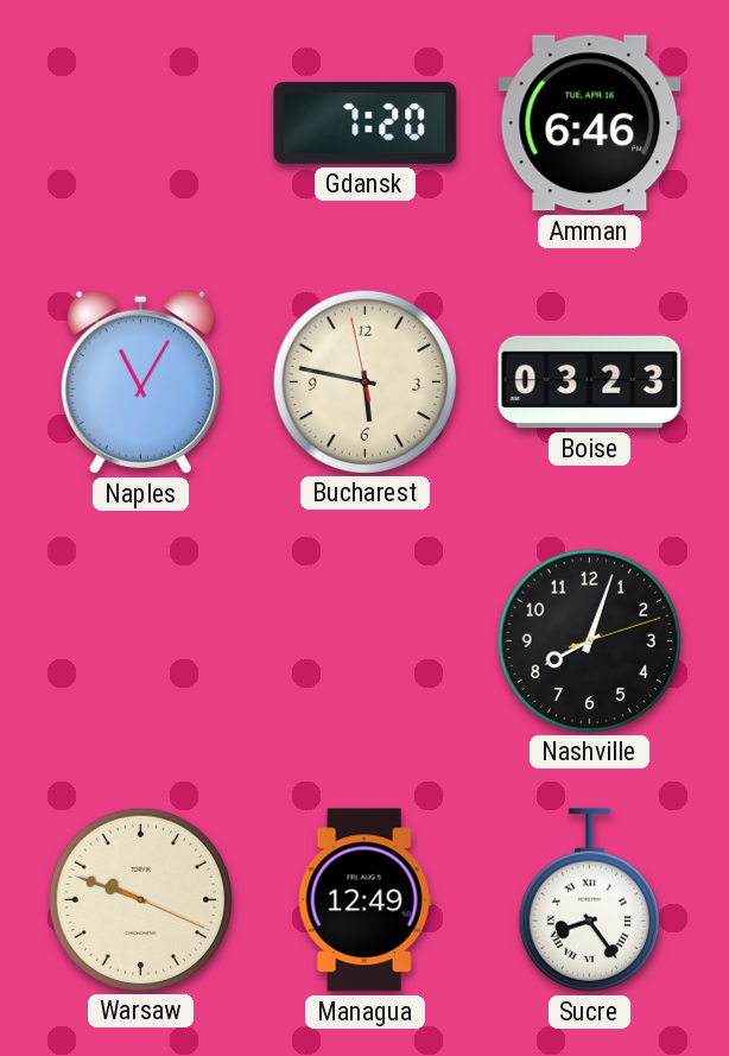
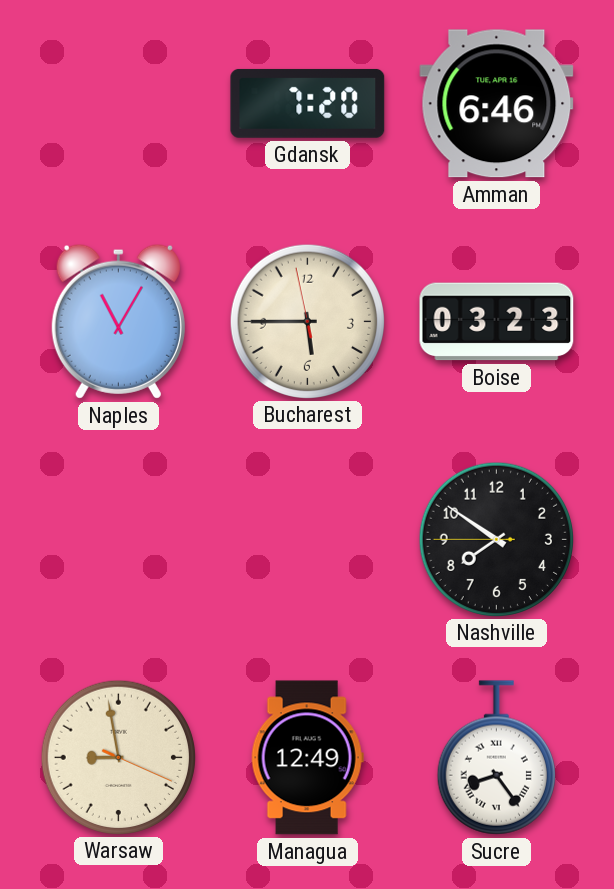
Bucharest: 5:46 -> 5:44 (307, 321)
Nashville: 8:03 -> 7:50 (496, 539)
Warsaw: 9:48 -> 8:58 (118, 757)
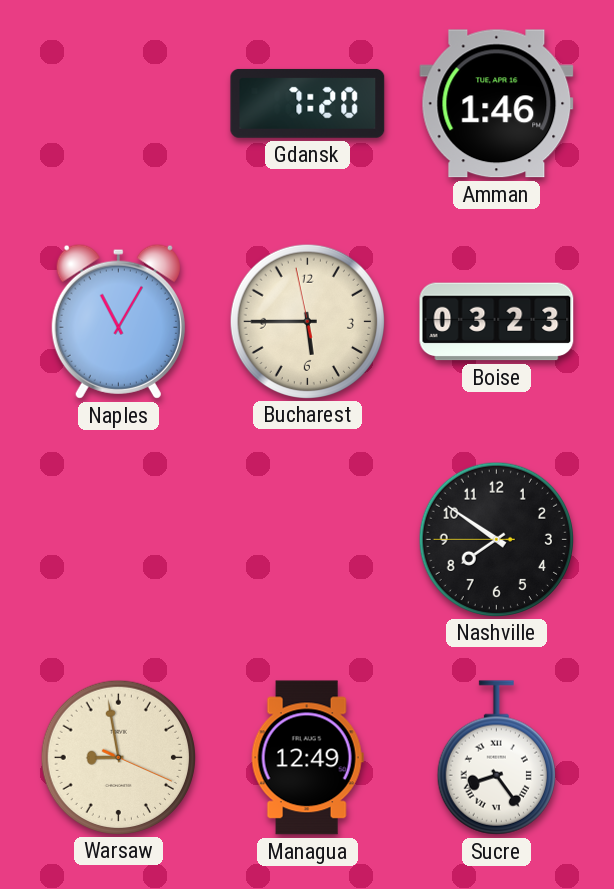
Amman: 6:46 -> 1:46 (497, 104)
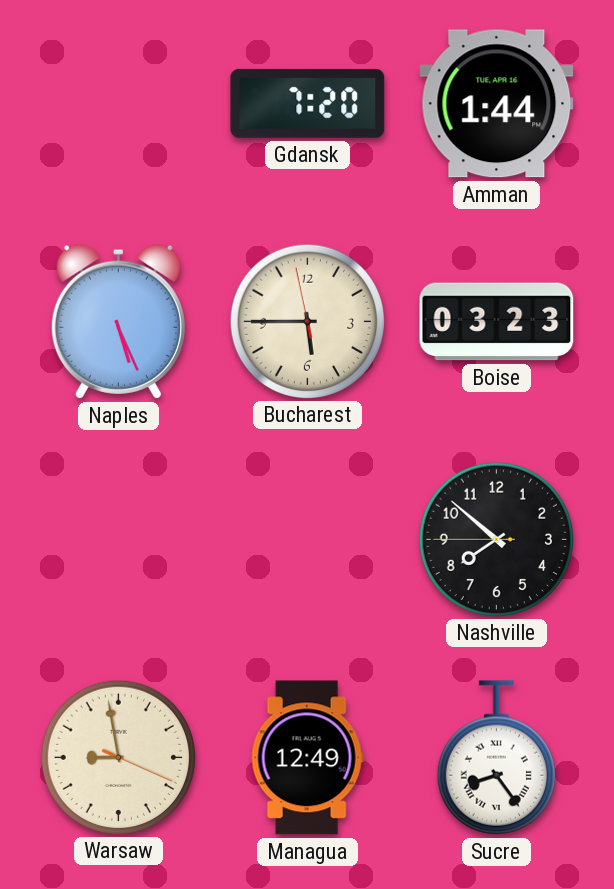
Amman: 1:46 -> 1:44 (497, 104)
Naples: 11:05 -> 5:26 (118, 321)
Nashville: 7:50 -> 7:51 (496, 539)
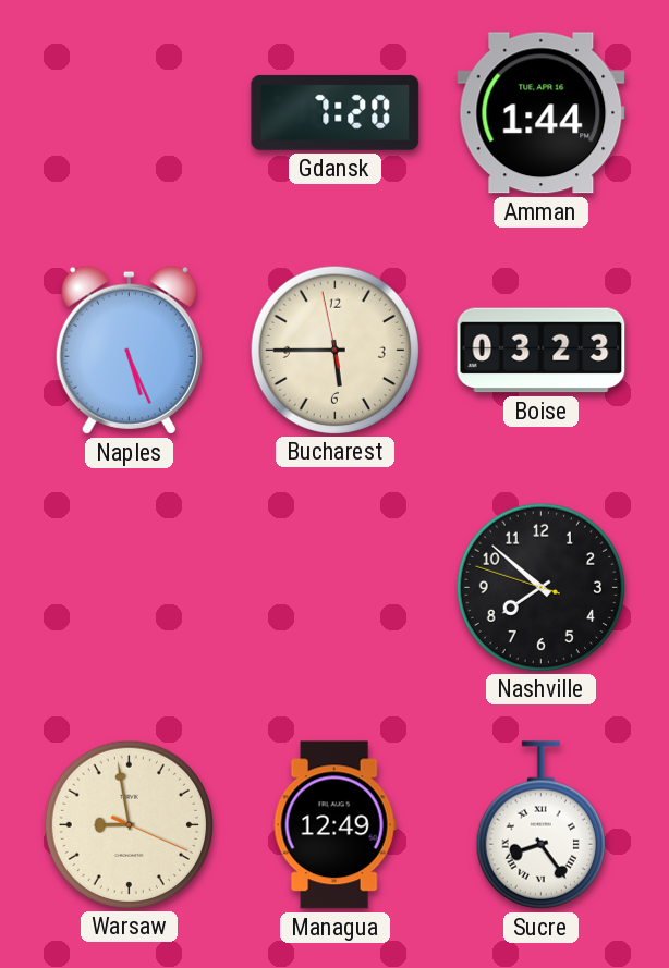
Nashville: 7:51:45 -> 7:51:48 (540, 587)
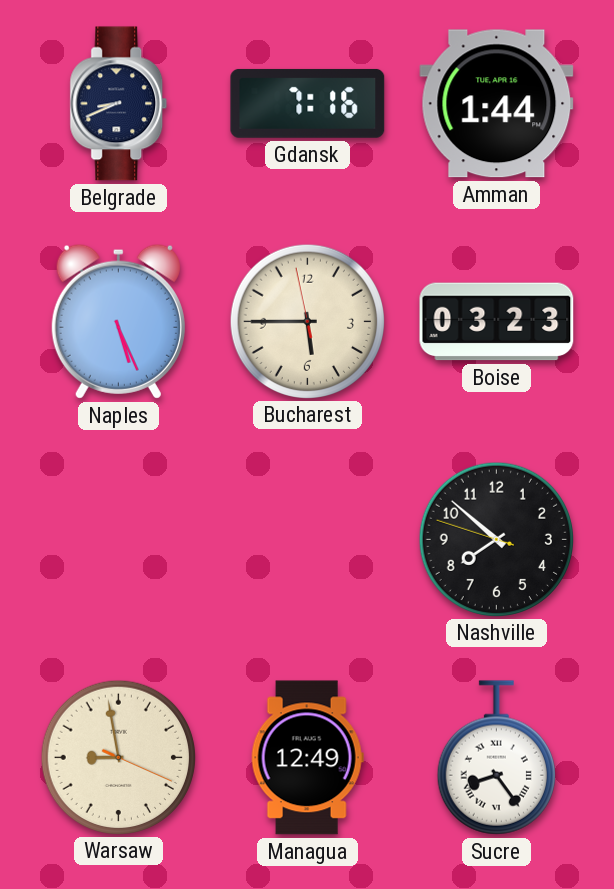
Belgrade: none -> 8:41 (119, 104)
Gdansk: 7:20 -> 7:16 (308, 103)
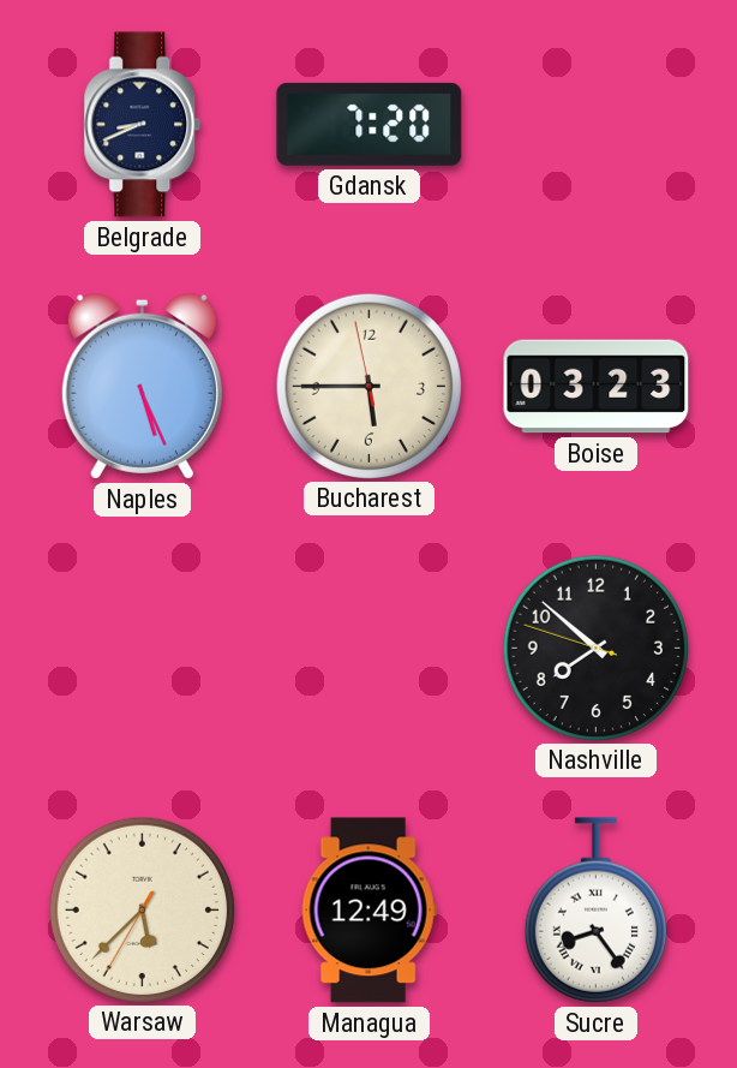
Gdansk: 7:16 -> 7:20 (370, 124)
Amman: 1:44 -> none (497, 104)
Warsaw: 8:58 -> 5:37 (142, 909)
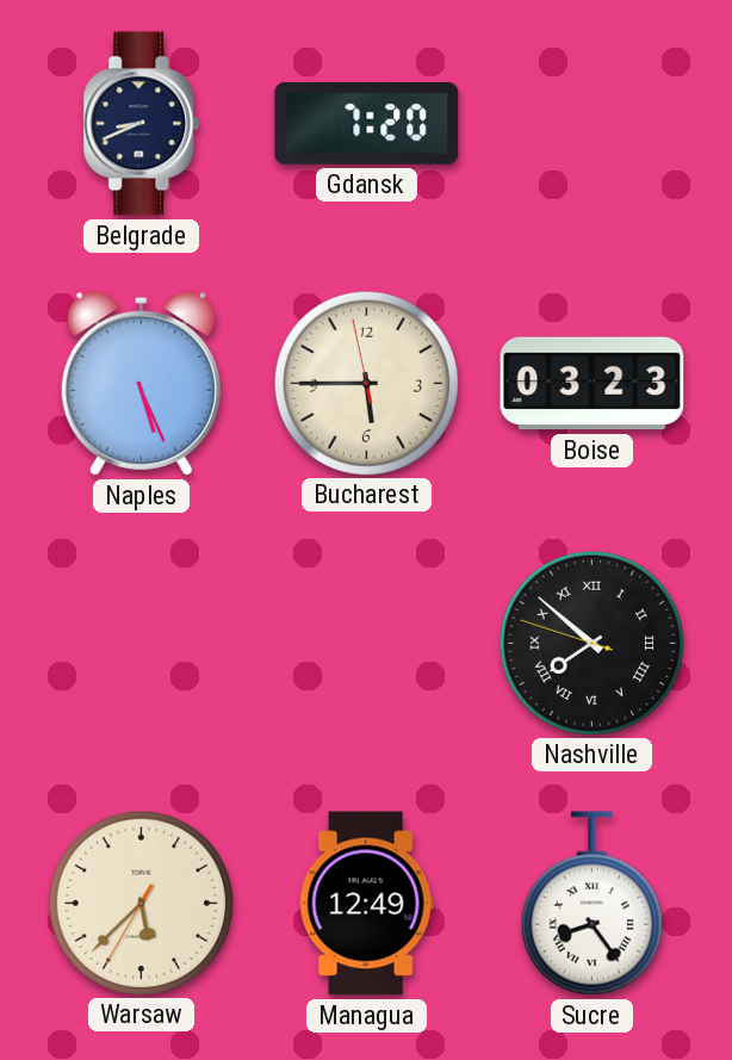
Nashville numerals: Arabic -> Roman (591, 643)
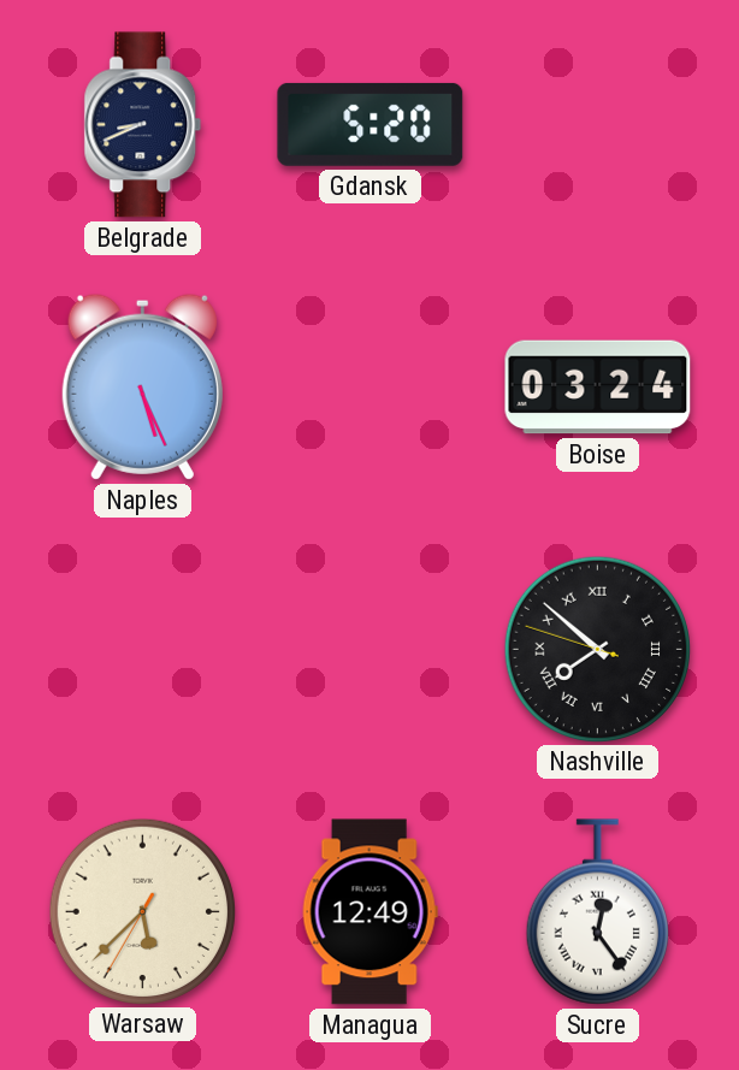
Gdansk: 7:20 -> 5:20 (371, 124)
Bucharest: 5:44 -> none (366, 383)
Boise: 03:23 -> 03:24 (598, 388)
Sucre: 8:24 -> 12:24 (597, 912)
